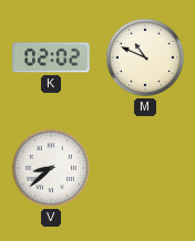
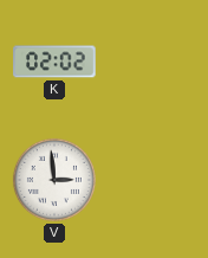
M: 10:49 -> none (145, 57)
V: 8:38 -> 2:59 (54, 180)
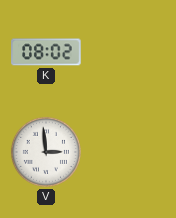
K: 02:02 -> 08:02 (46, 52)
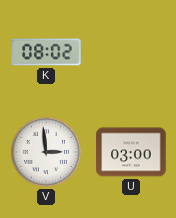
U: none -> 03:00 (131, 152)
